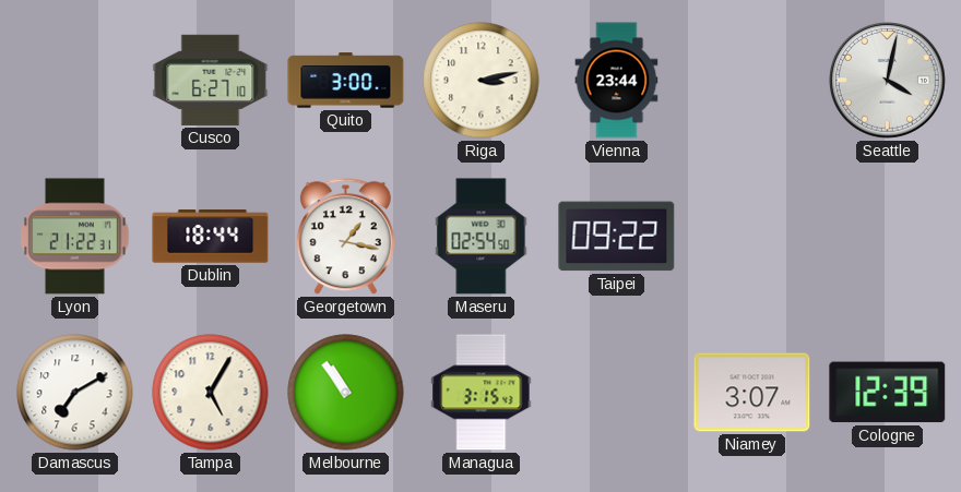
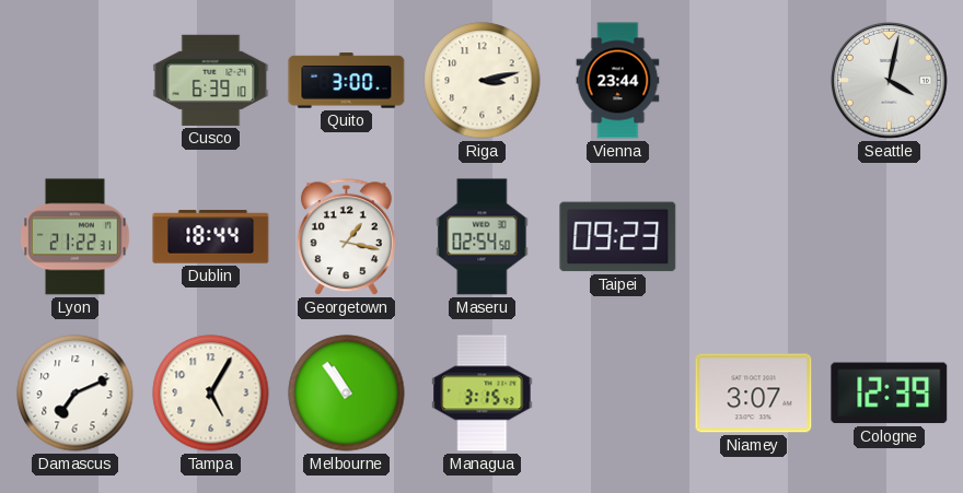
Cusco: 6:27 -> 6:39 (211, 80)
Taipei: 09:22 -> 09:23 (618, 237)
Damascus: 7:10 -> 7:11 (76, 394)
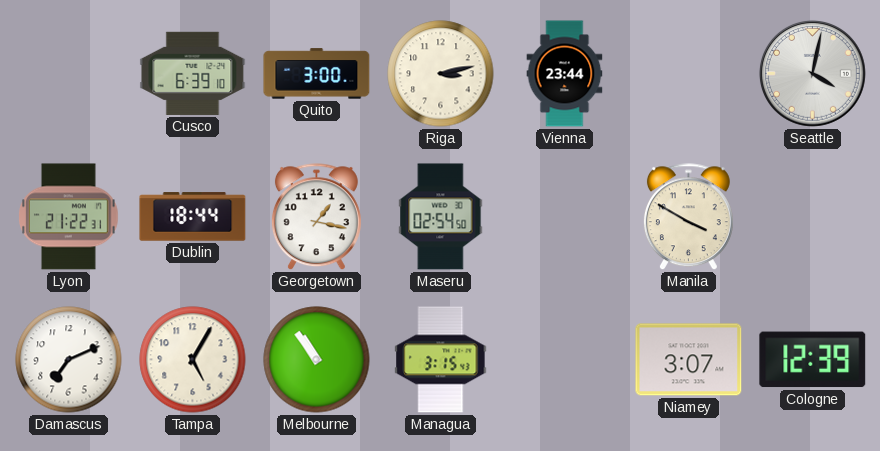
Taipei: 09:23 -> none (618, 237)
Manila: none -> 3:50 (688, 217)
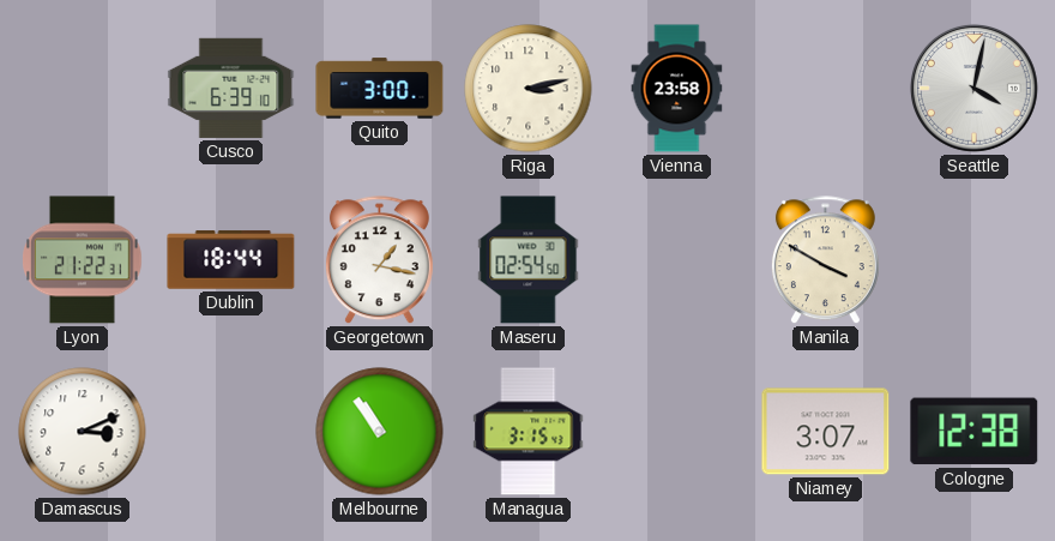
Vienna: 23:44 -> 23:58 (677, 89)
Damascus: 7:11 -> 3:11 (83, 432)
Tampa: 5:05 -> none (193, 360)
Cologne: 12:39 -> 12:38 (975, 432)
